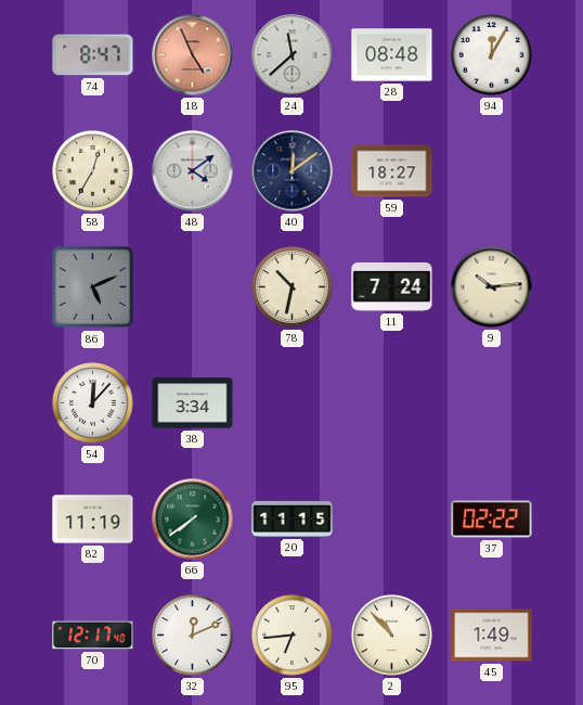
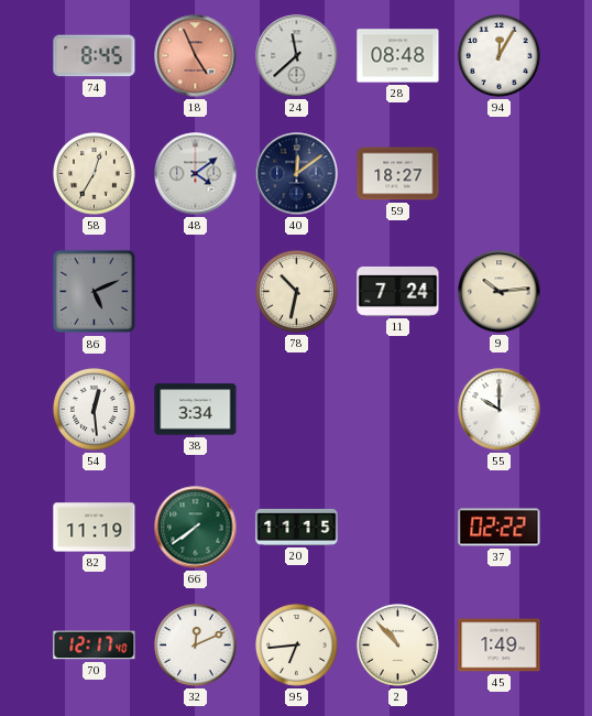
74: 8:47 -> 8:45 (95, 56)
54: 12:07 -> 12:29 (95, 410)
55: none -> 10:00 (500, 410)
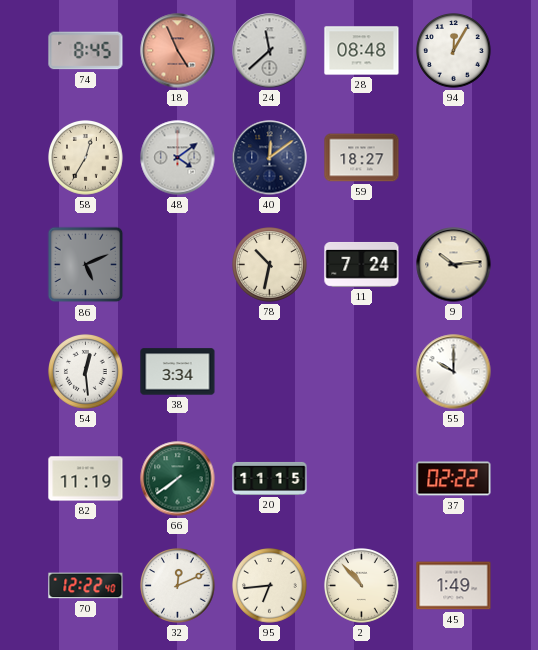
70: 12:17 -> 12:22 (86, 586)
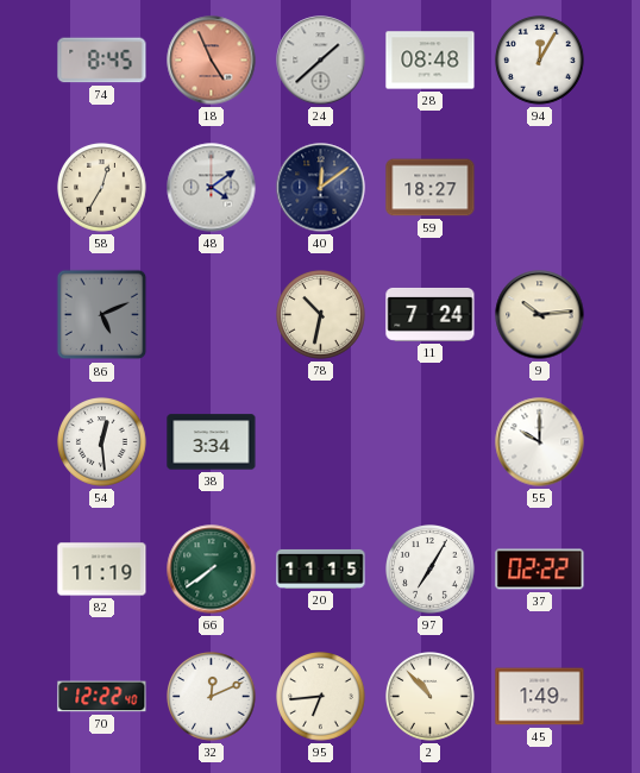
24: 11:38 -> 1:38 (321, 61)
97: none -> 7:05 (431, 570)
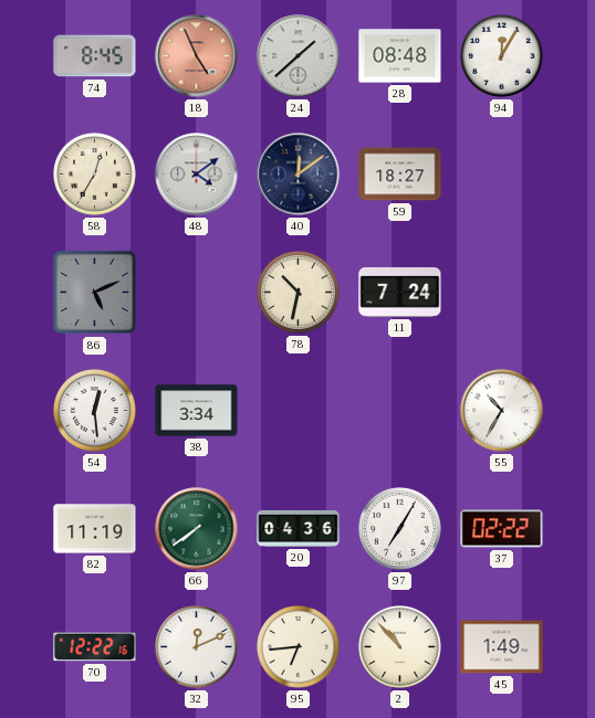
9: 10:14 -> none (540, 315)
55: 10:00 -> 10:35 (502, 411)
20: 11:15 -> 04:36 (299, 528)
70: 12:22:40 -> 12:22:16 (95, 647)
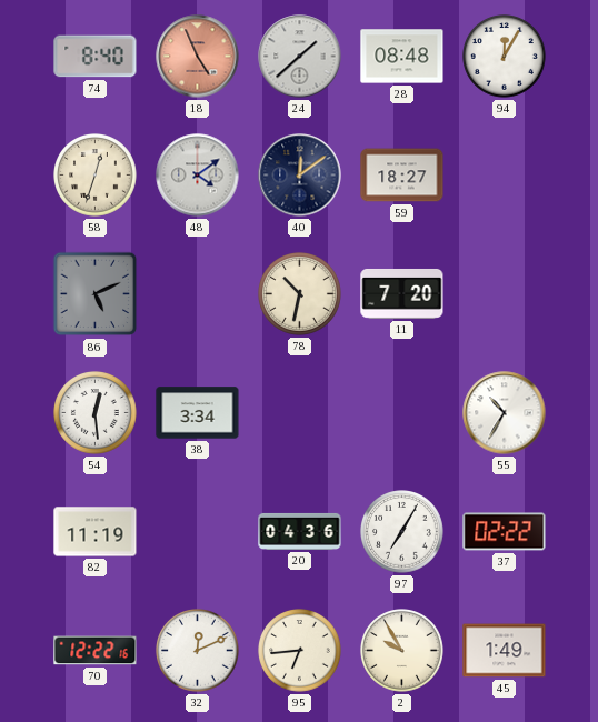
74: 8:45 -> 8:40 (96, 57)
58: 12:35 -> 12:33 (96, 176)
11: 7:24 -> 7:20 (402, 293)
66: 7:39 -> none (197, 529)
2: 10:53 -> 9:55 (402, 651)
